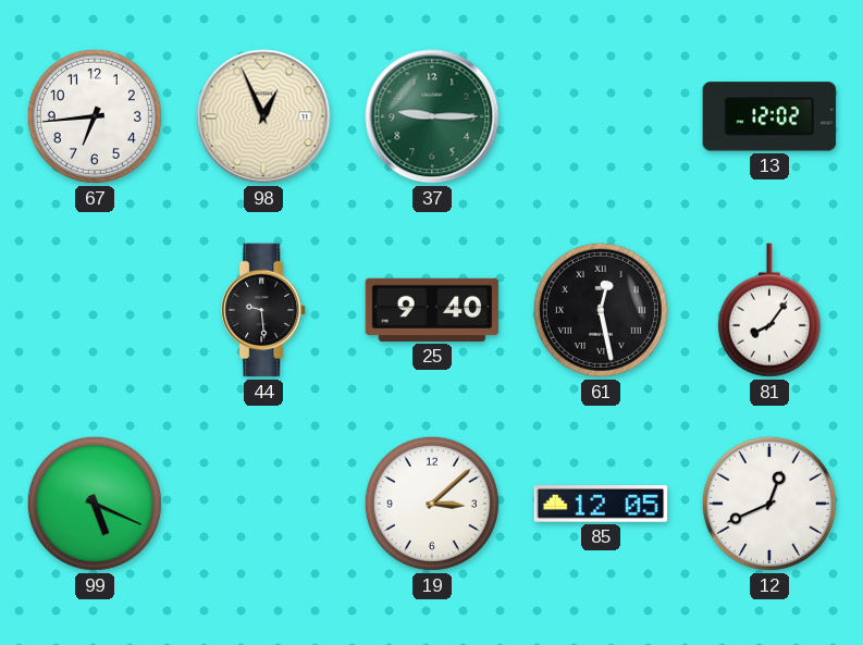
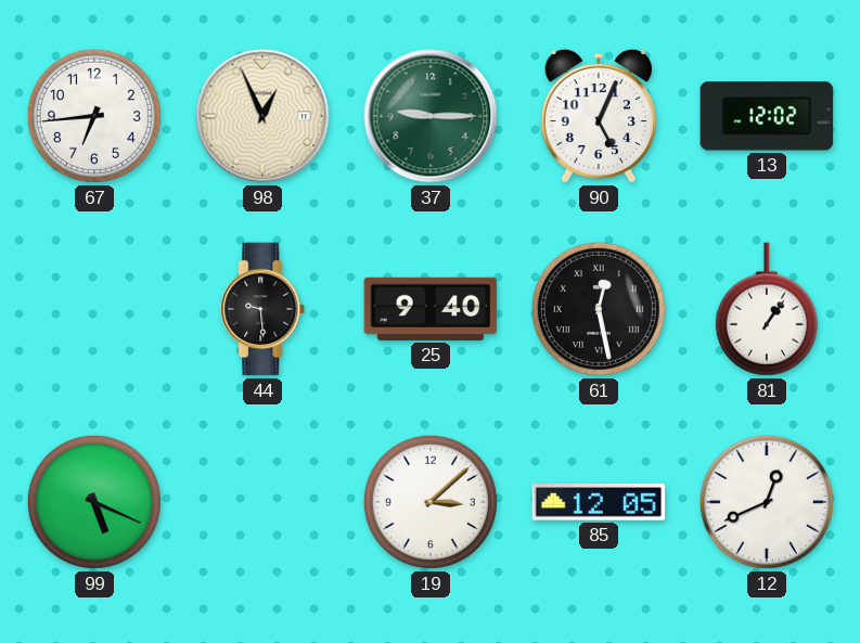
90: none -> 5:04 (599, 116)
81: 8:06 -> 1:06 (767, 309)
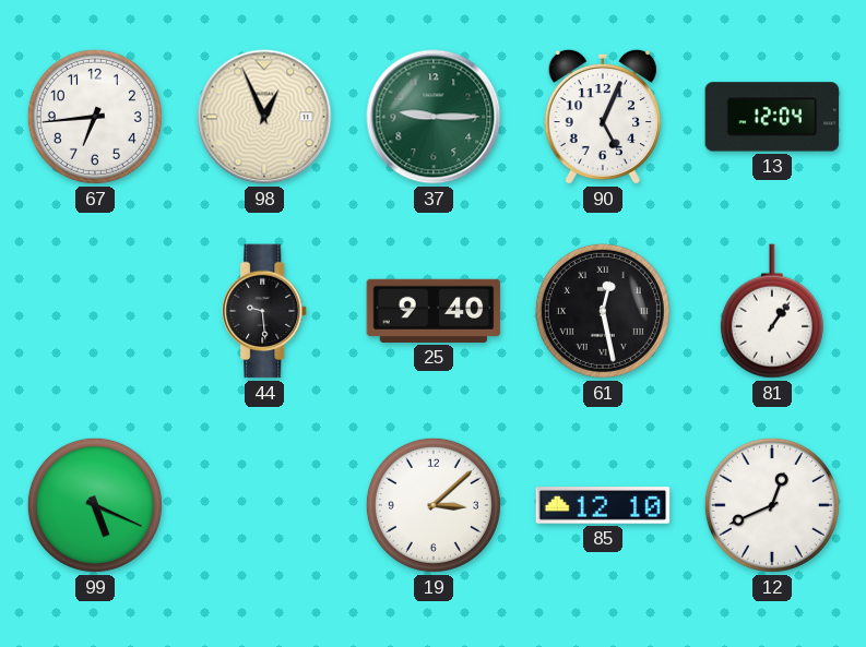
13: 12:02 -> 12:04 (772, 117)
85: 12:05 -> 12:10 (603, 505)
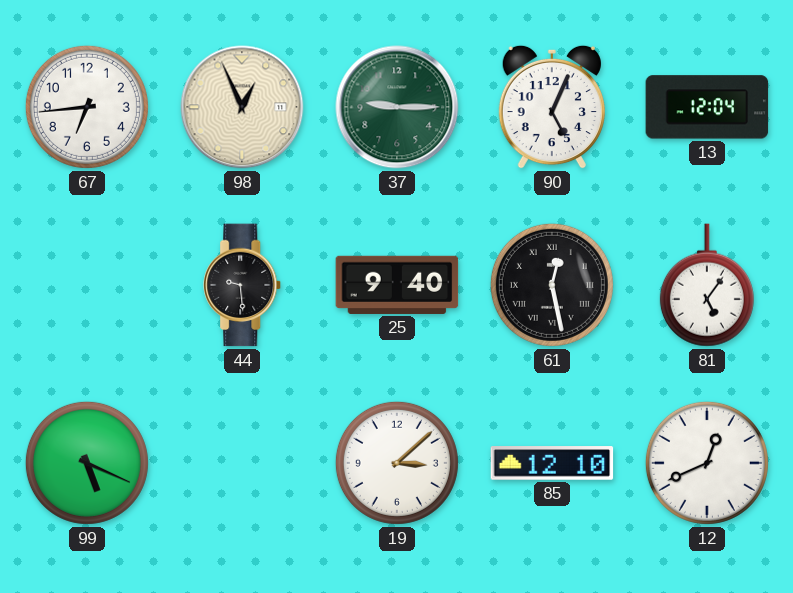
81: 1:06 -> 5:06 (707, 285)
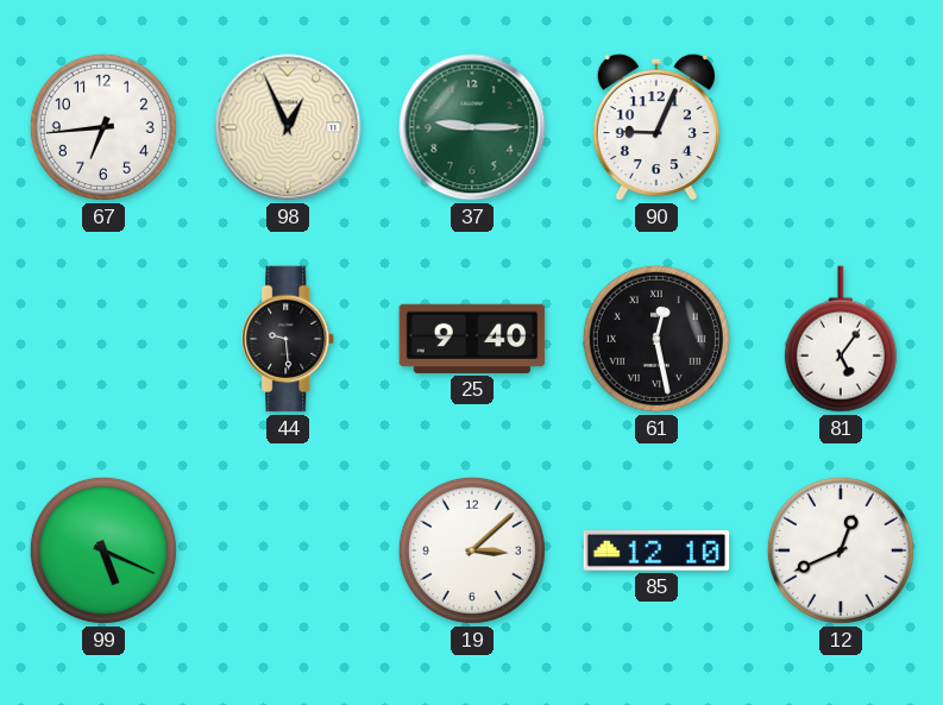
90: 5:04 -> 9:04 (656, 127)
13: 12:04 -> none (707, 107)
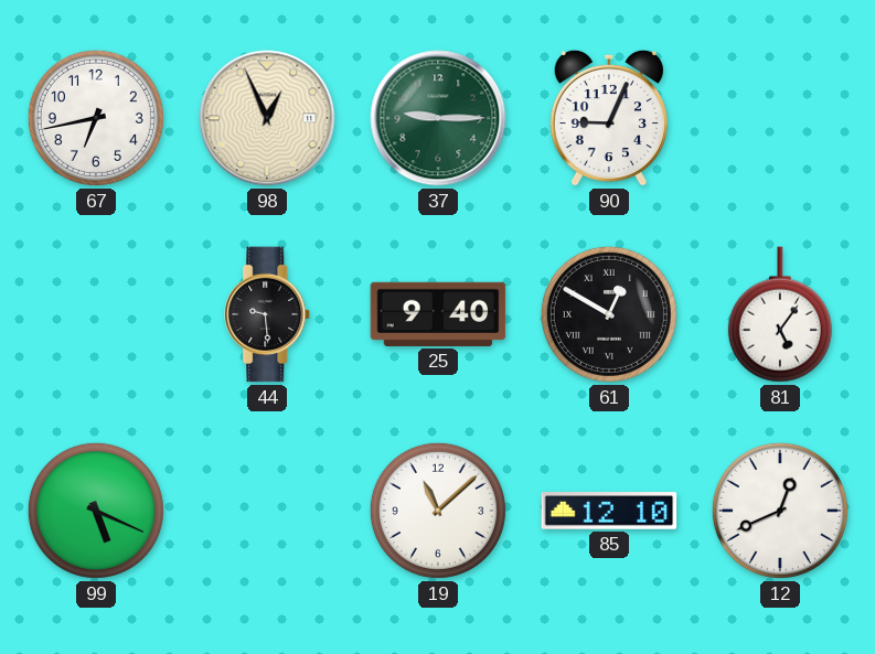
67: 6:44 -> 6:43 (96, 118)
61: 12:28 -> 12:50 (609, 314)
19: 3:08 -> 11:08 (438, 511)
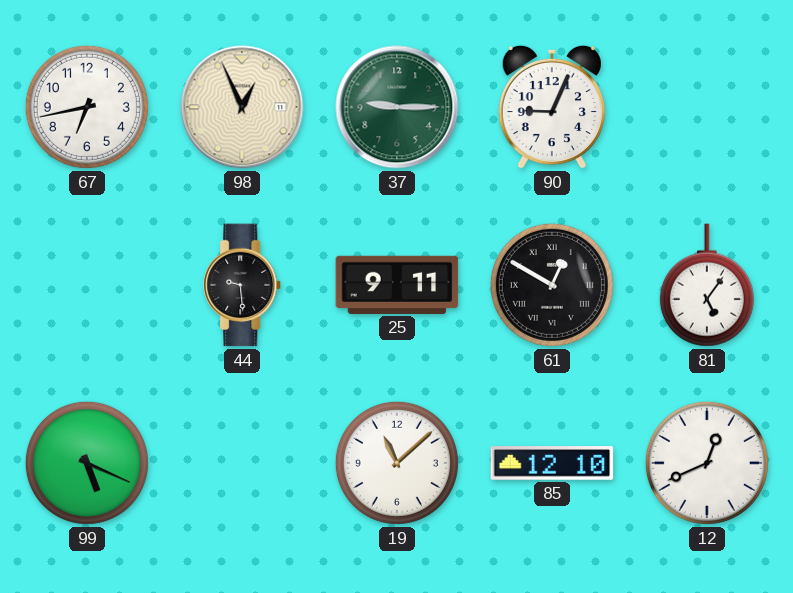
25: 9:40 -> 9:11 (397, 285)
